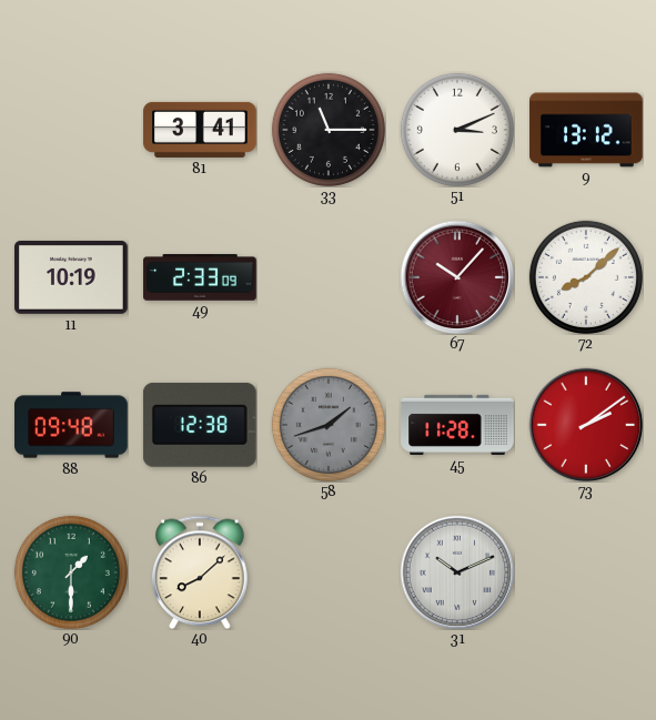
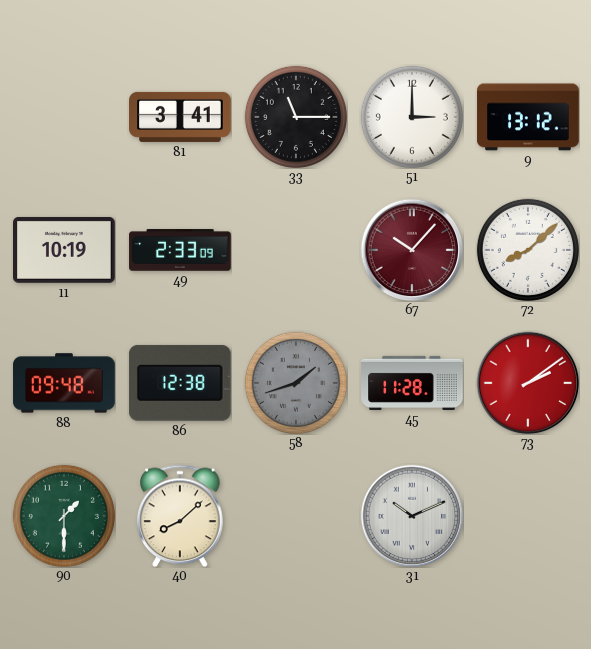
51: 3:11 -> 3:00 (412, 117)
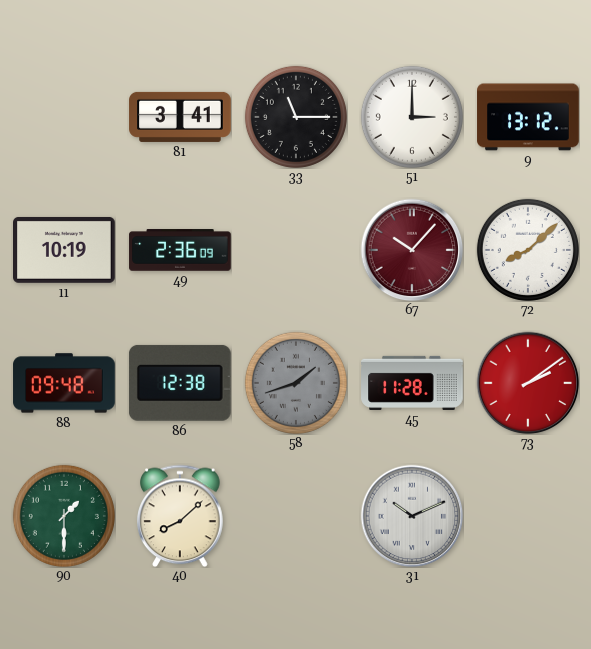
49: 2:33 -> 2:36 (180, 250)
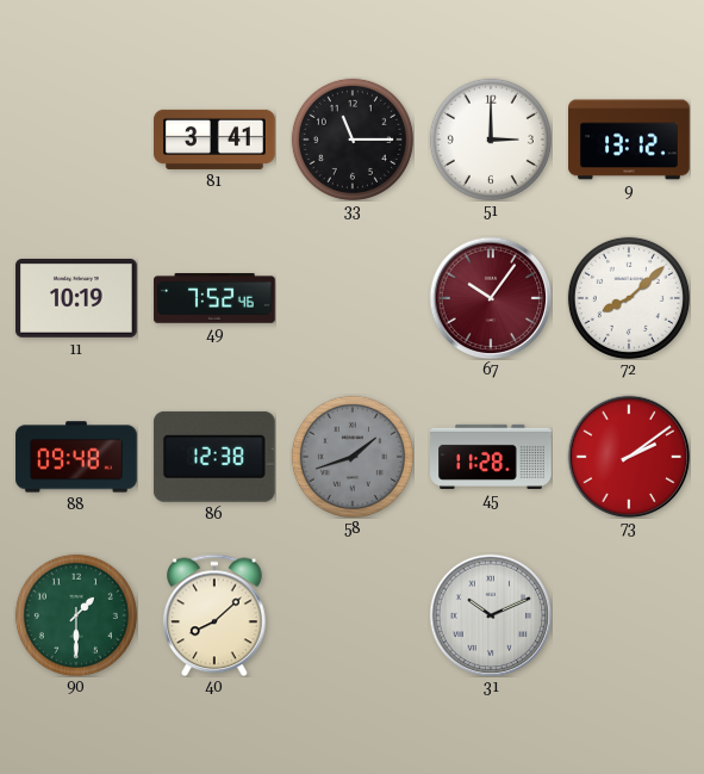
49: 2:36 -> 7:52 (214, 298)
67: 10:07 -> 10:06 (491, 298)
